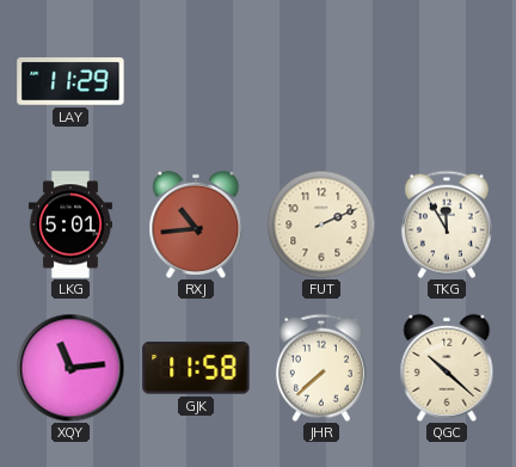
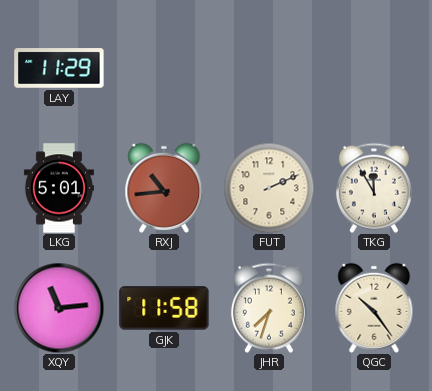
JHR: 7:38 -> 7:33 (269, 308)
QGC: 10:22 -> 10:24 (374, 308)
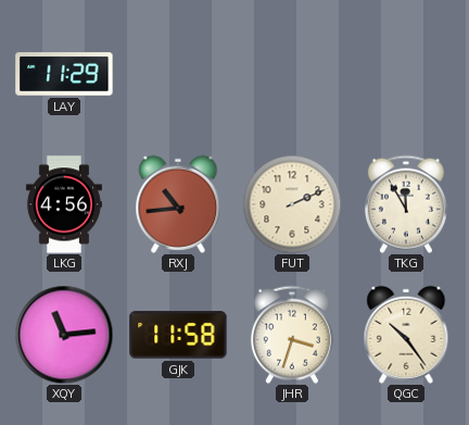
LKG: 5:01 -> 4:56 (64, 204)
JHR: 7:33 -> 3:33 (292, 335)
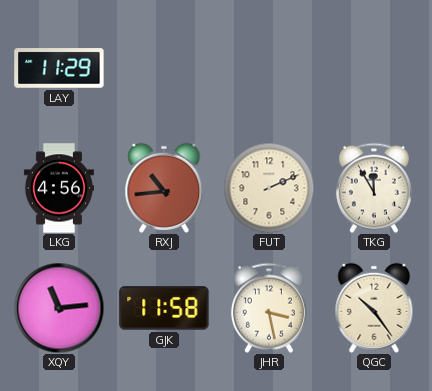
JHR: 3:33 -> 3:28 (269, 308)
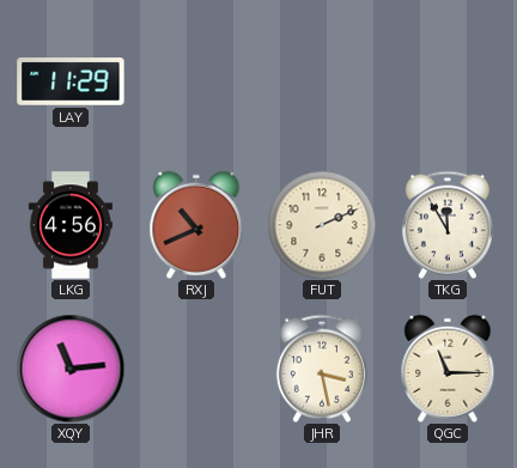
RXJ: 10:44 -> 10:41 (196, 225)
GJK: 11:58 -> none (164, 308)
QGC: 10:24 -> 11:15 (448, 369)
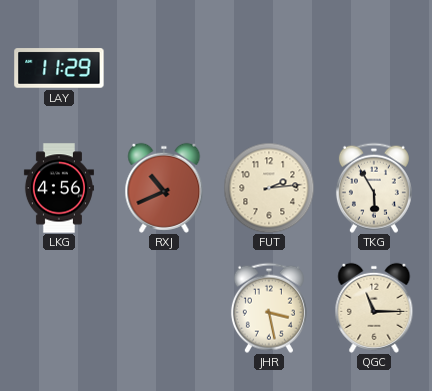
FUT: 2:11 -> 2:14 (269, 188)
TKG: 11:55 -> 5:55 (374, 188)
XQY: 11:14 -> none (71, 369)
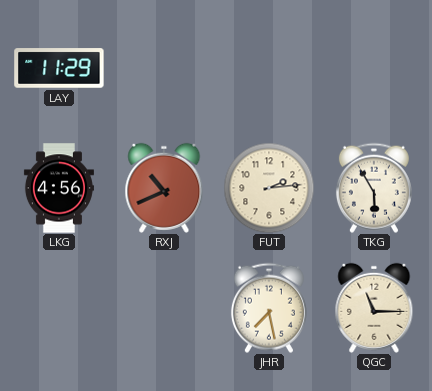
JHR: 3:28 -> 7:28 (269, 308)
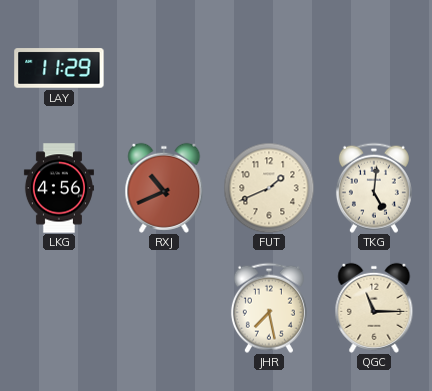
FUT: 2:14 -> 1:41 (269, 188)
TKG: 5:55 -> 5:01 (374, 188)
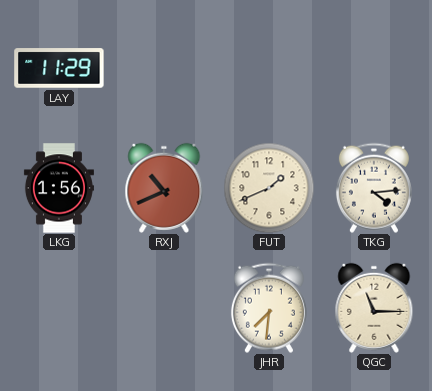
LKG: 4:56 -> 1:56 (59, 188)
TKG: 5:01 -> 4:14 (374, 188)
JHR: 7:28 -> 7:31 (269, 308)
